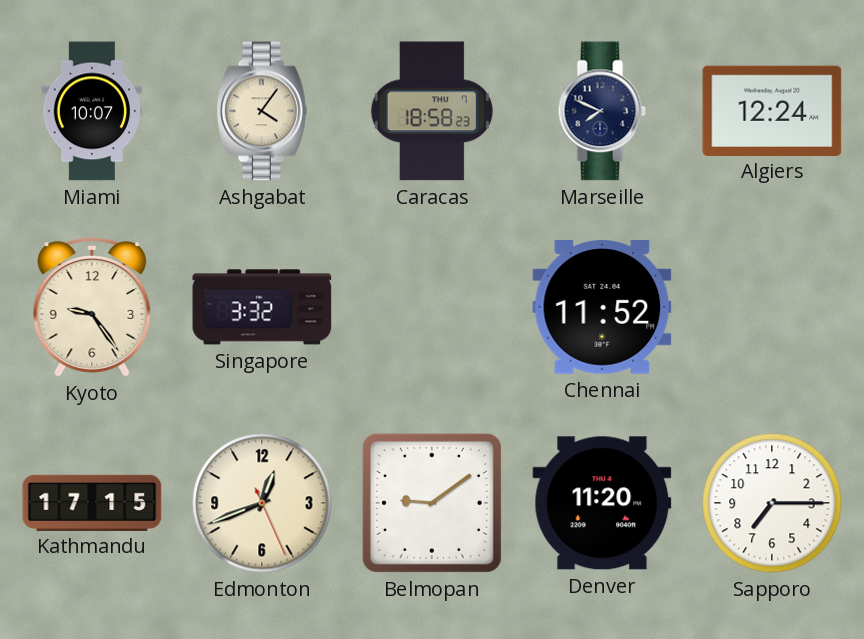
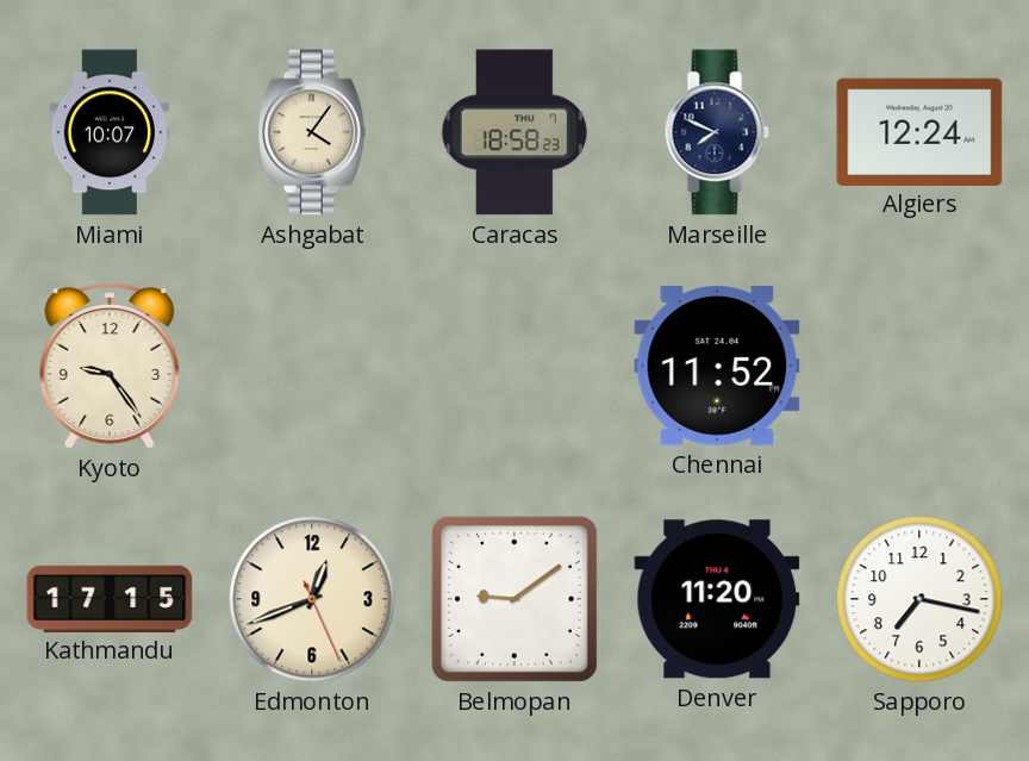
Singapore: 3:32 -> none (262, 307)
Sapporo: 7:15 -> 7:17 (919, 599)
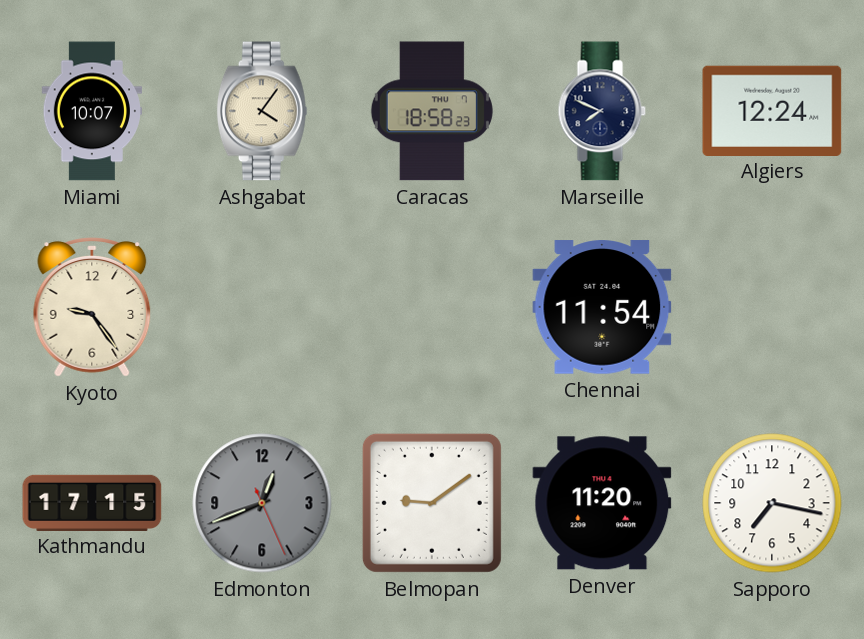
Chennai: 11:52 -> 11:54 (602, 307)
Edmonton dial: cream -> grey (262, 503)
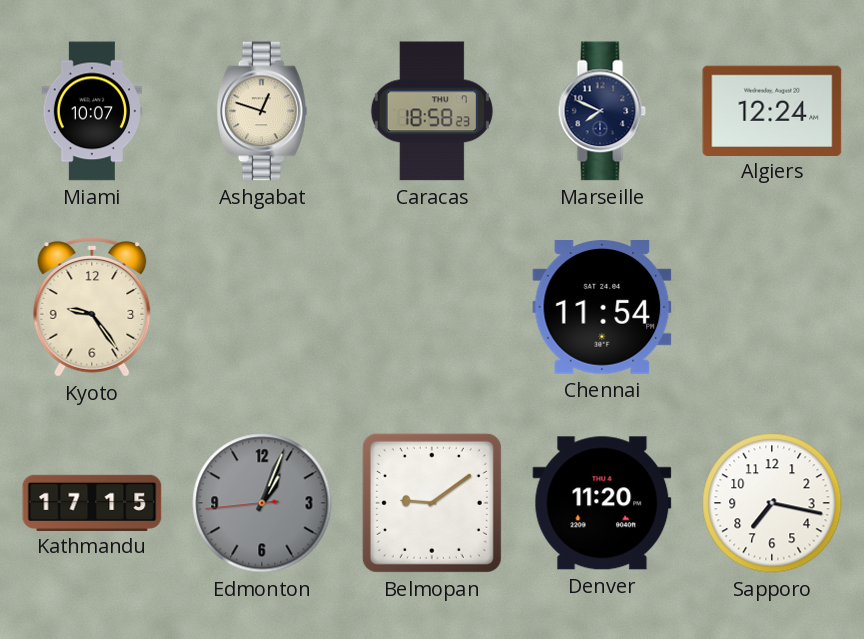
Ashgabat: 4:06 -> 12:48 (262, 111)
Edmonton: 12:41 -> 1:03 (262, 503)
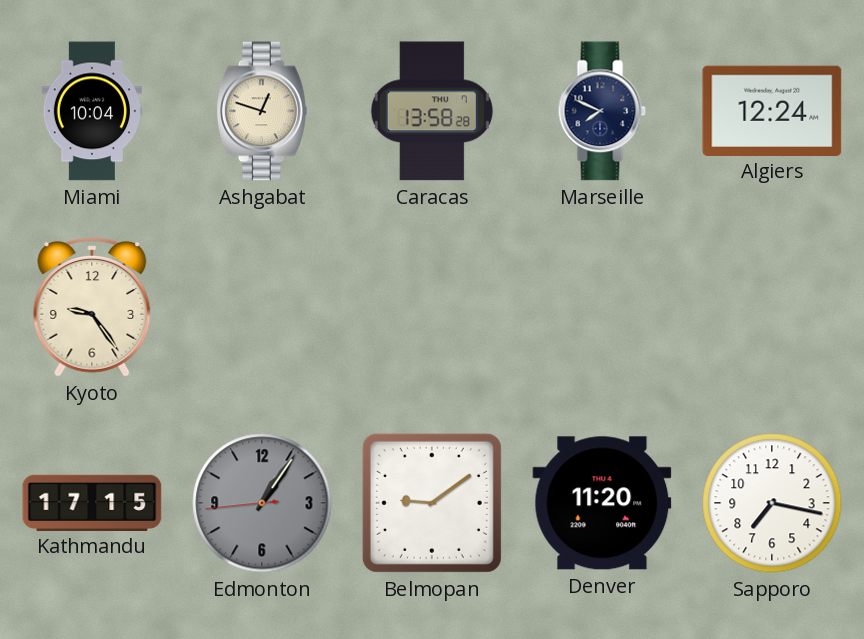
Miami: 10:07 -> 10:04 (91, 111)
Caracas: 18:58 -> 13:58 (432, 111)
Chennai: 11:54 -> none (602, 307)
Edmonton: 1:03 -> 1:05 (262, 503)
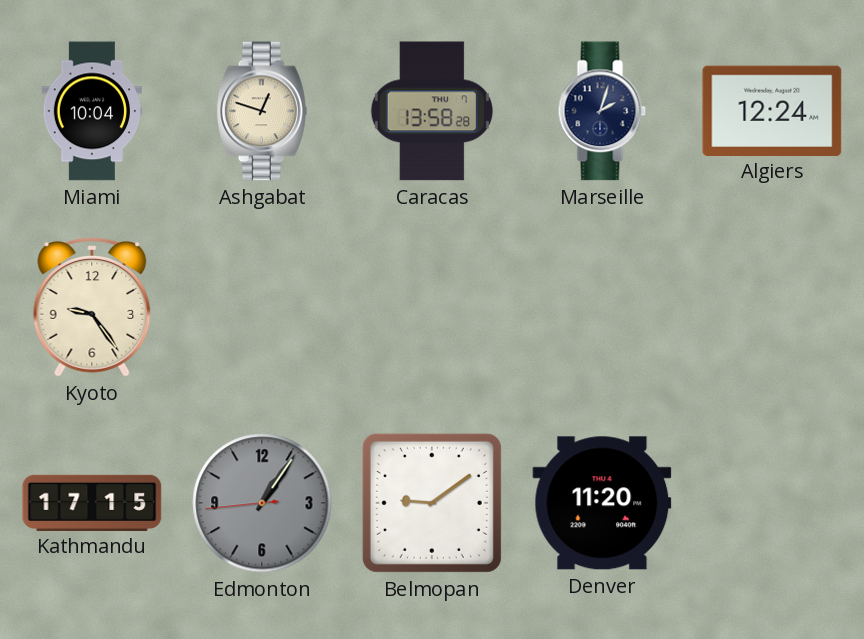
Marseille: 7:49 -> 2:03 (602, 111)
Sapporo: 7:17 -> none (772, 503)
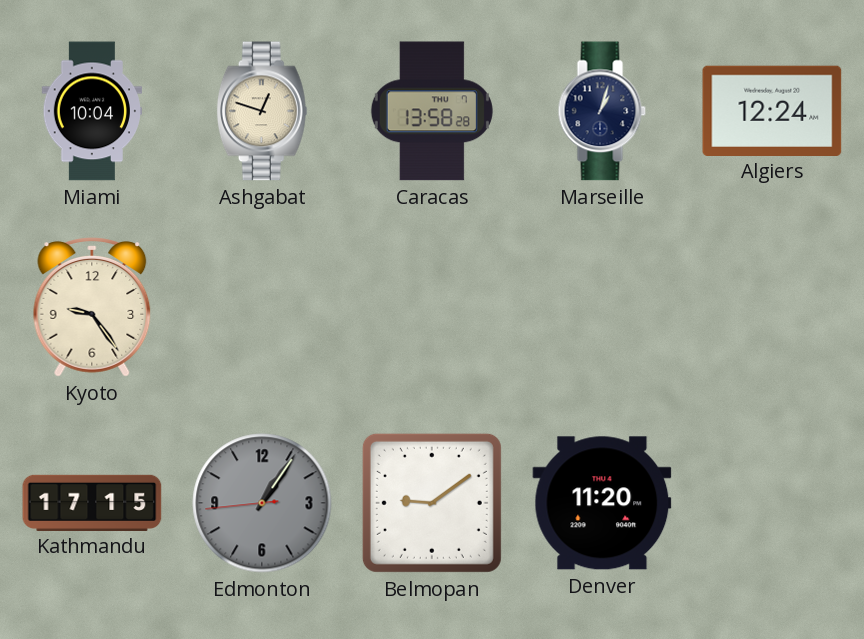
Marseille: 2:03 -> 1:03 (602, 111)
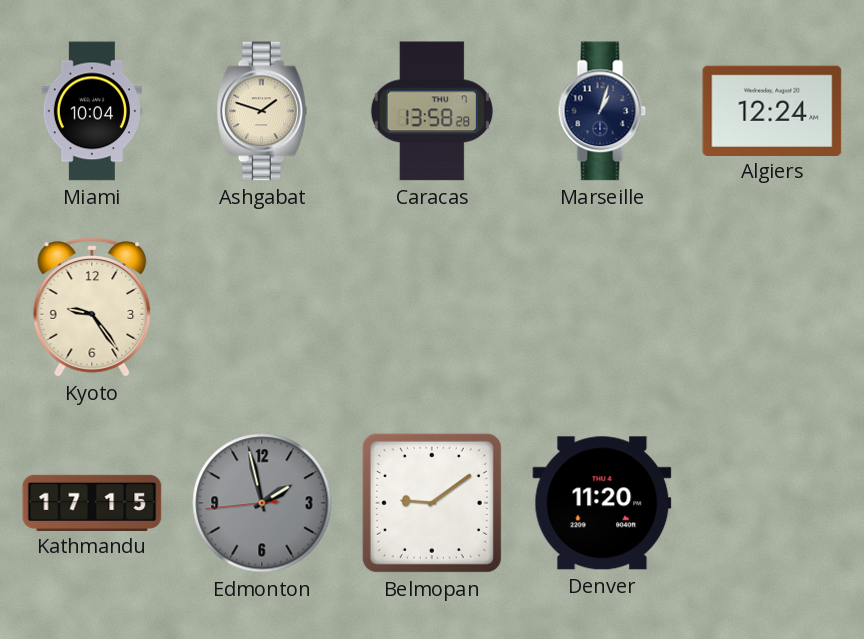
Ashgabat: 12:48 -> 1:48 (262, 111)
Edmonton: 1:05 -> 1:57 (262, 503)
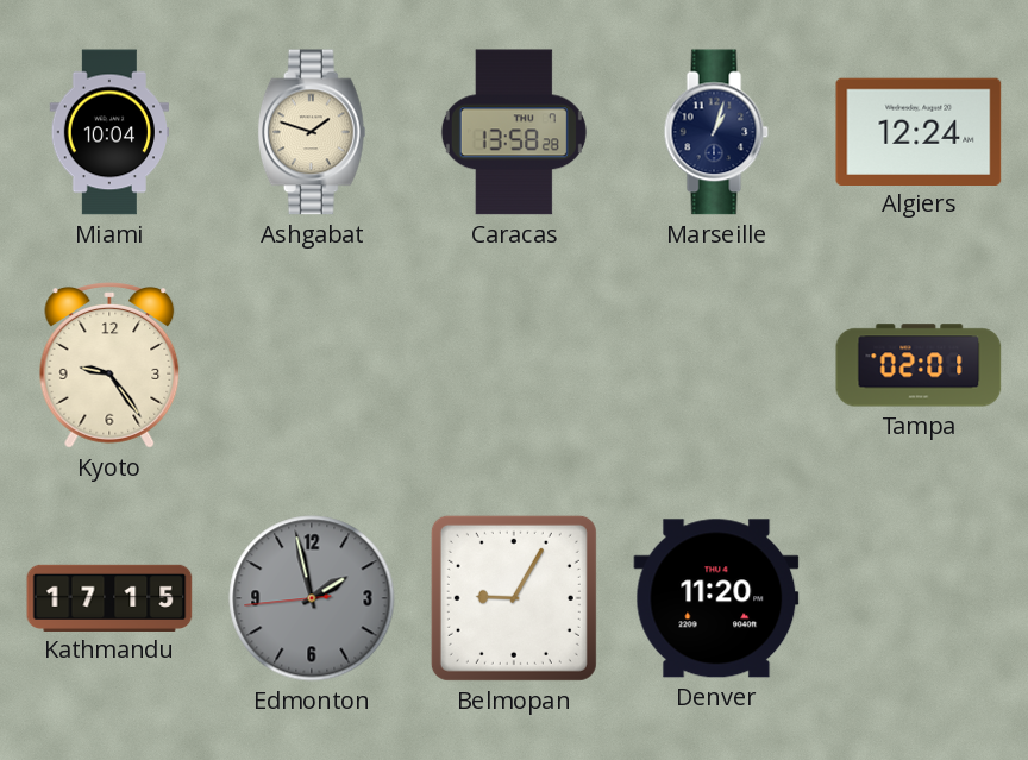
Tampa: none -> 02:01 (919, 365)
Belmopan: 9:09 -> 9:05 (514, 598)
